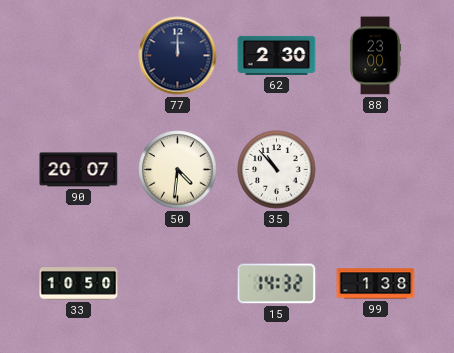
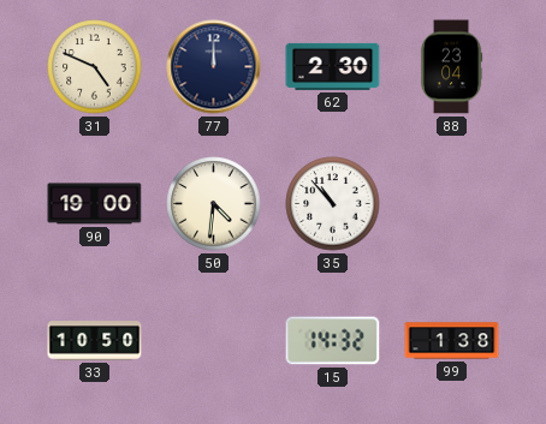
31: none -> 4:49 (95, 67)
88: 23:00 -> 23:04 (451, 67)
90: 20:07 -> 19:00 (95, 204)
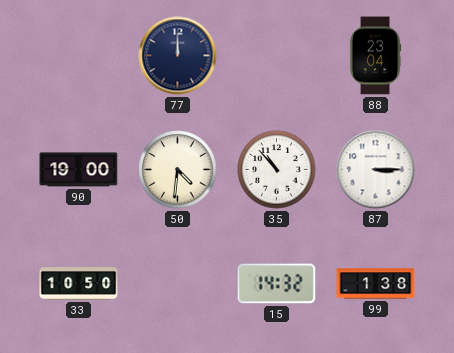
31: 4:49 -> none (95, 67)
62: 2:30 -> none (333, 66)
87: none -> 3:15 (376, 170)
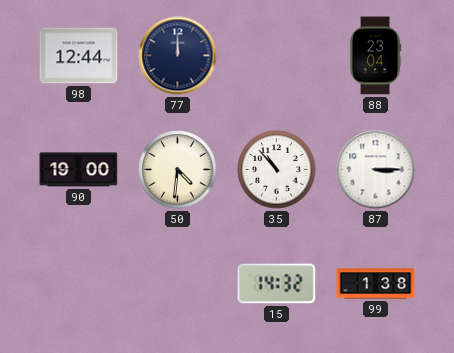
98: none -> 12:44 (79, 56)
33: 10:50 -> none (79, 284)
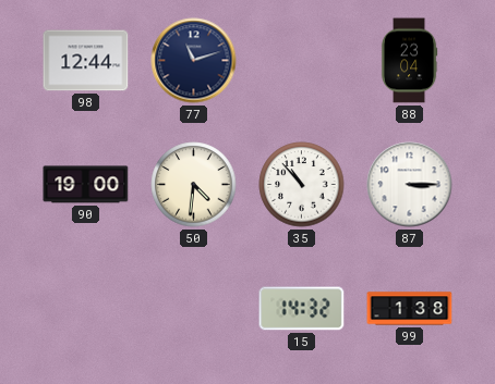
77: 12:00 -> 11:12 (194, 61)
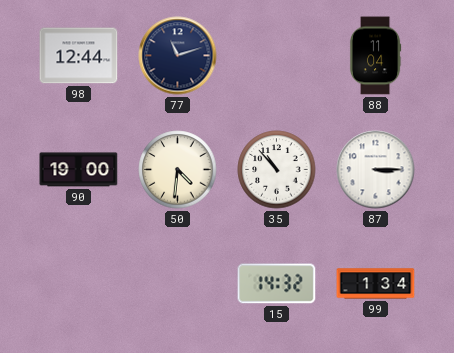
88: 23:04 -> 11:04 (375, 56)
99: 1:38 -> 1:34 (376, 284)
